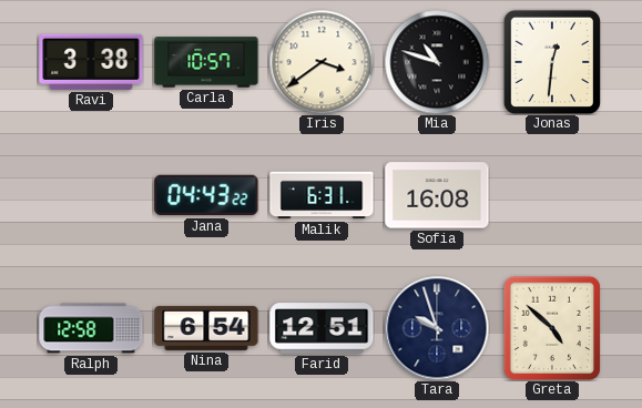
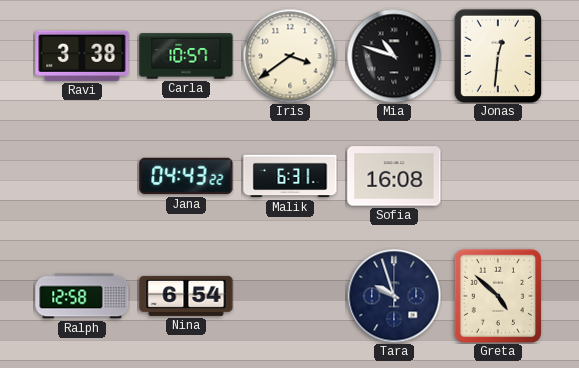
Farid: 12:51 -> none (322, 328)
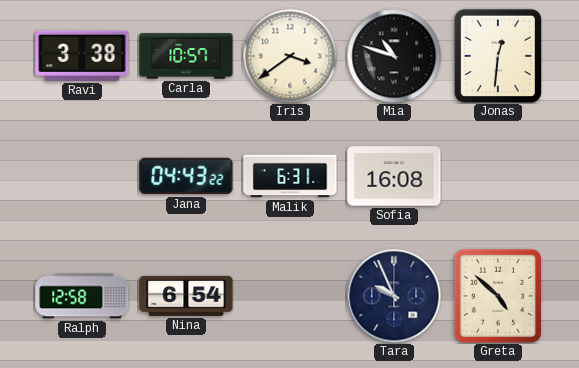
Tara: 9:57 -> 9:56 (394, 296)
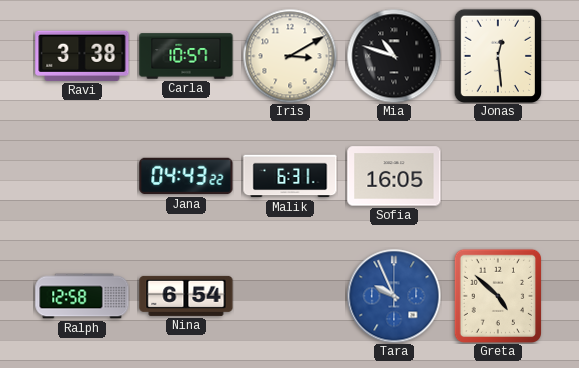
Iris: 3:39 -> 3:10 (290, 56)
Jonas: 12:31 -> 12:29 (497, 55)
Sofia: 16:08 -> 16:05 (394, 176)
Tara dial: navy -> blue (394, 296)
